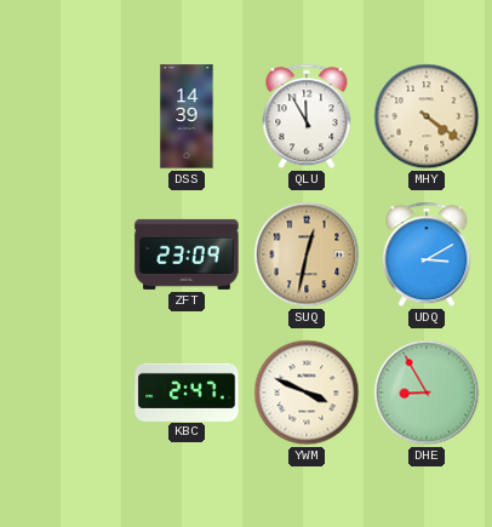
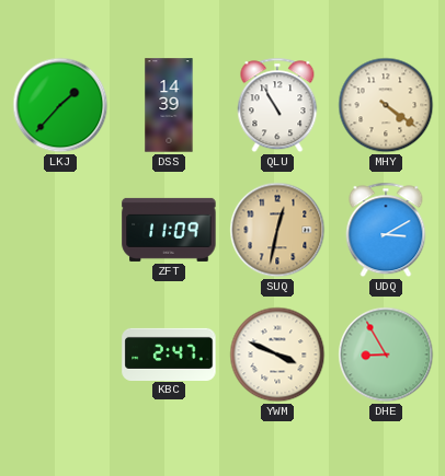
LKJ: none -> 1:37 (60, 105)
QLU: 11:55 -> 10:55 (277, 105)
ZFT: 23:09 -> 11:09 (169, 230)
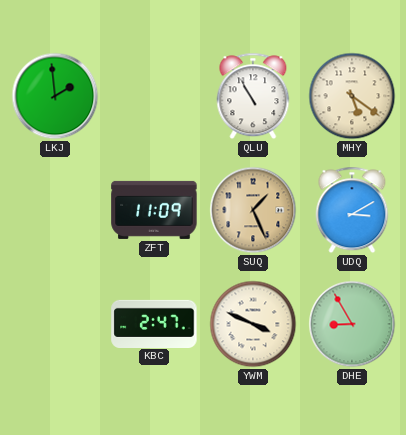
LKJ: 1:37 -> 1:59 (55, 96)
DSS: 14:39 -> none (169, 105)
MHY: 4:21 -> 5:21 (352, 96)
SUQ: 12:32 -> 1:26 (253, 210)
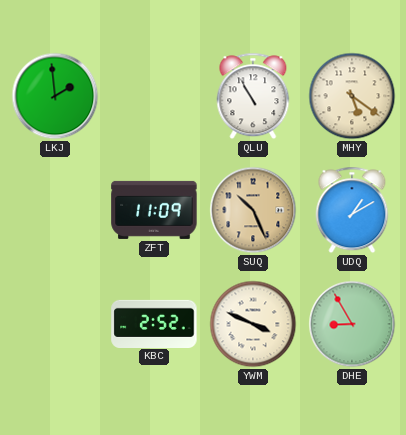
SUQ: 1:26 -> 10:26 (253, 210)
UDQ: 3:10 -> 1:10 (352, 210)
KBC: 2:47 -> 2:52 (154, 323)
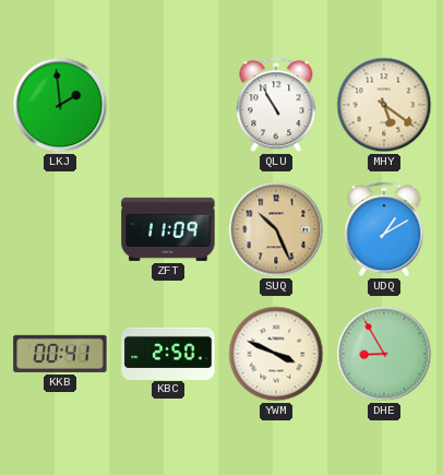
KKB: none -> 00:41 (60, 354)
KBC: 2:52 -> 2:50 (168, 353)
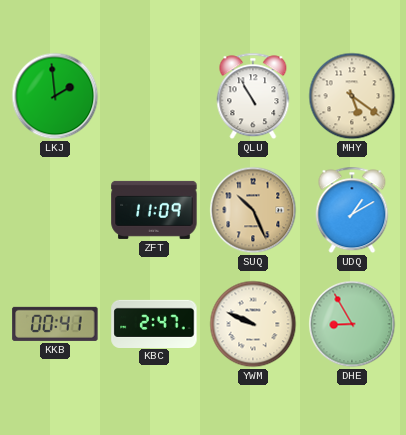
KBC: 2:50 -> 2:47 (154, 323)
YWM: 3:49 -> 9:49 (253, 324)
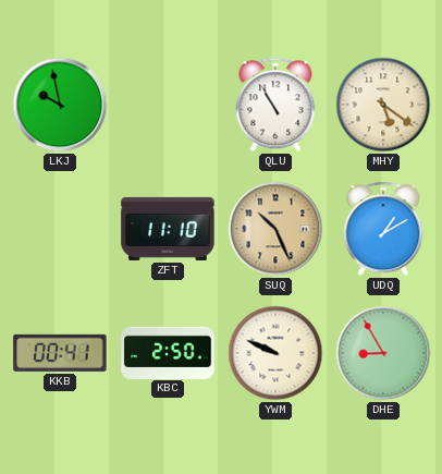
LKJ: 1:59 -> 9:58 (60, 105)
ZFT: 11:09 -> 11:10 (168, 229)
KBC: 2:47 -> 2:50 (168, 352)
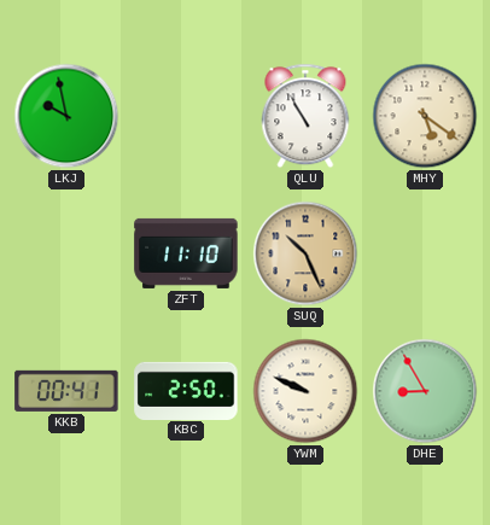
UDQ: 1:10 -> none (383, 229)
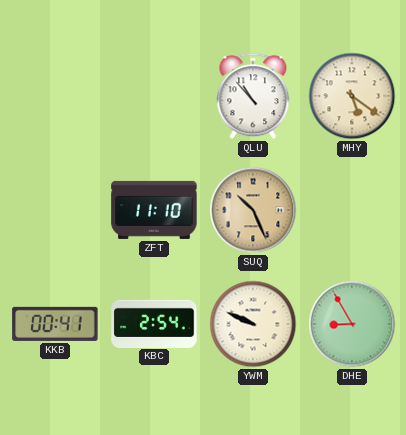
LKJ: 9:58 -> none (66, 116)
QLU: 10:55 -> 10:53 (253, 96)
KBC: 2:50 -> 2:54 (154, 323)
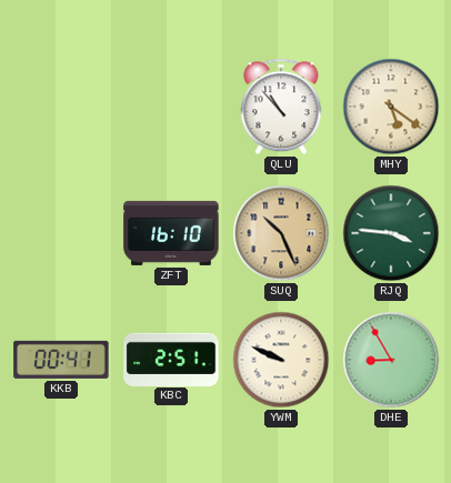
ZFT: 11:10 -> 16:10 (171, 233)
RJQ: none -> 3:46 (391, 233)
KBC: 2:54 -> 2:51 (171, 359)
